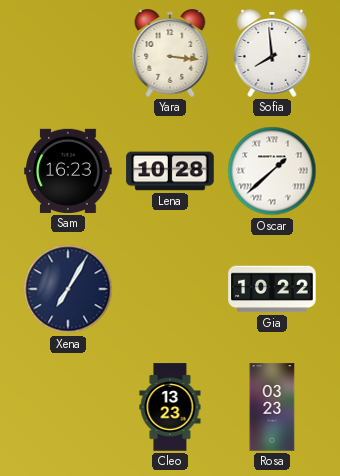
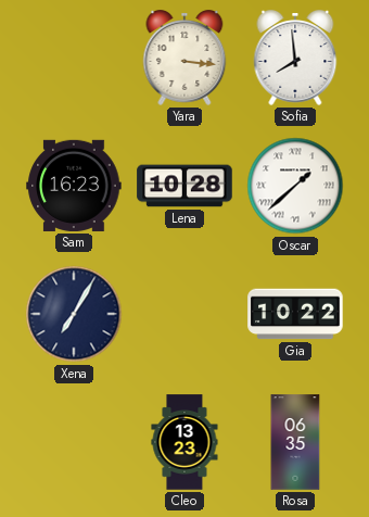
Rosa: 03:23 -> 06:35 (295, 442)
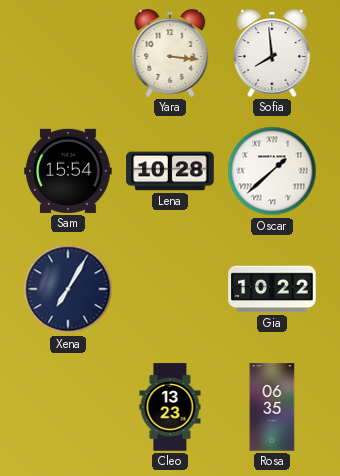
Sam: 16:23 -> 15:54 (68, 171)
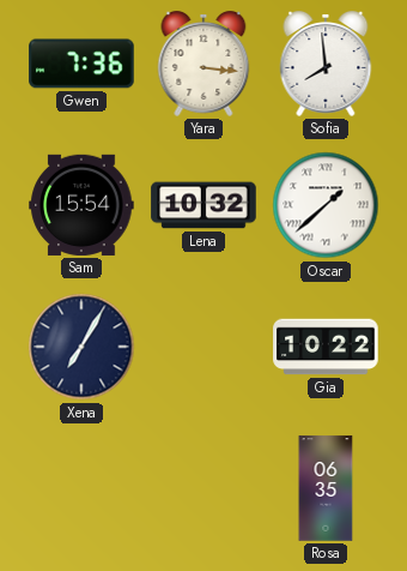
Gwen: none -> 7:36 (81, 64)
Lena: 10:28 -> 10:32 (203, 205)
Cleo: 13:23 -> none (170, 407)
